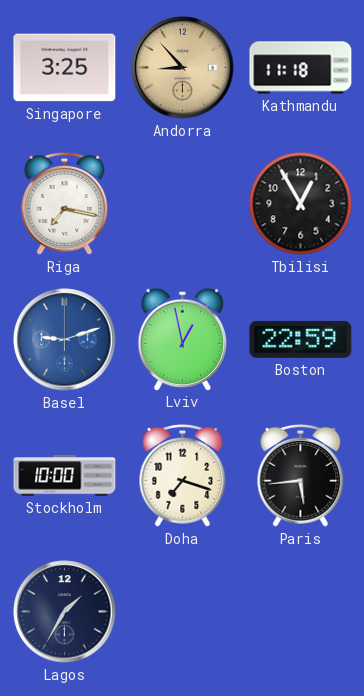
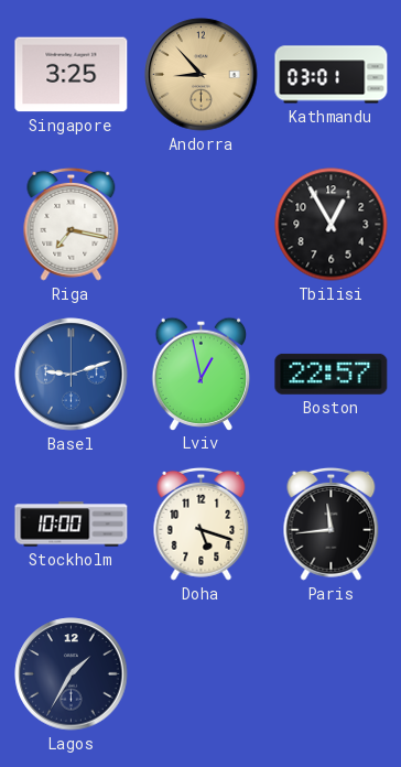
Kathmandu: 11:18 -> 03:01 (332, 75)
Boston: 22:59 -> 22:57 (332, 374)
Doha: 7:18 -> 5:18 (202, 523)
Paris: 5:44 -> 11:44 (332, 523)
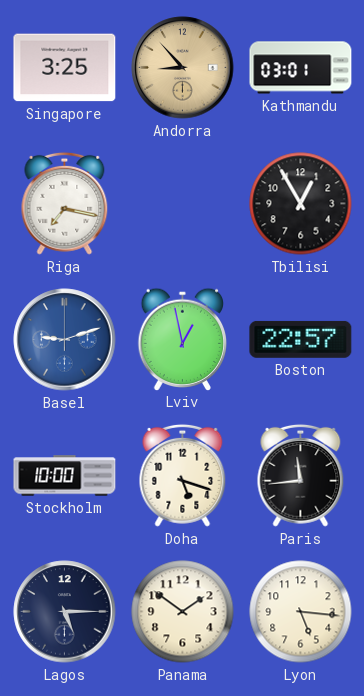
Lagos: 1:35 -> 5:15 (65, 612)
Panama: none -> 1:51 (183, 612)
Lyon: none -> 5:16 (301, 612)
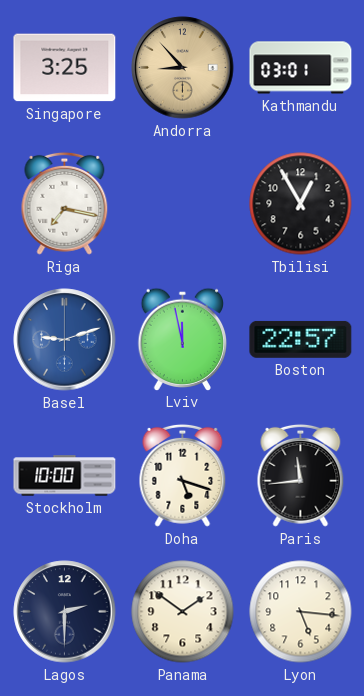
Lviv: 12:58 -> 11:58 (182, 339)
Lagos: 5:15 -> 2:30 (65, 612)
